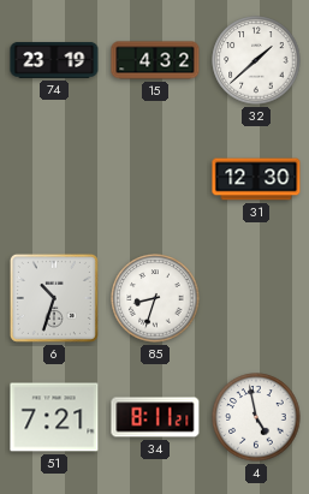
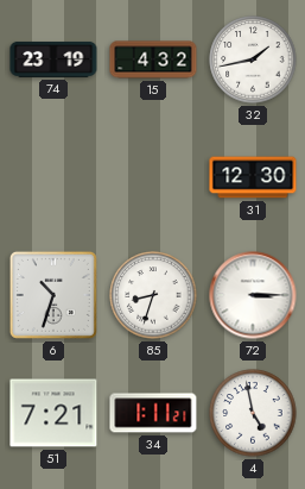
32: 1:38 -> 1:43 (253, 59)
72: none -> 3:15 (253, 295)
34: 8:11 -> 1:11 (153, 413)
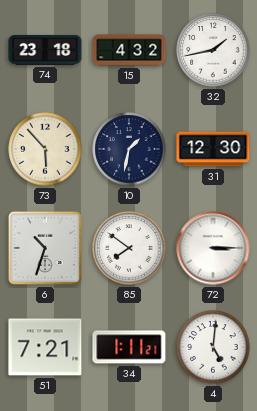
74: 23:19 -> 23:18 (45, 50)
73: none -> 5:53 (45, 149)
10: none -> 1:32 (129, 149)
85: 8:33 -> 7:51 (129, 248)
4: 4:58 -> 5:01 (213, 347)
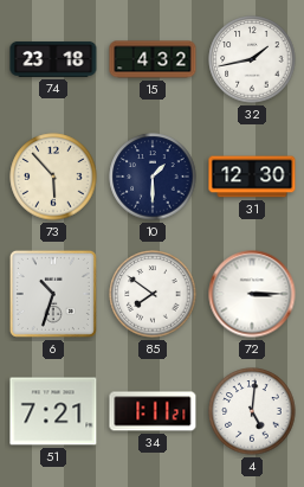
10: 1:32 -> 1:30 (153, 177)
